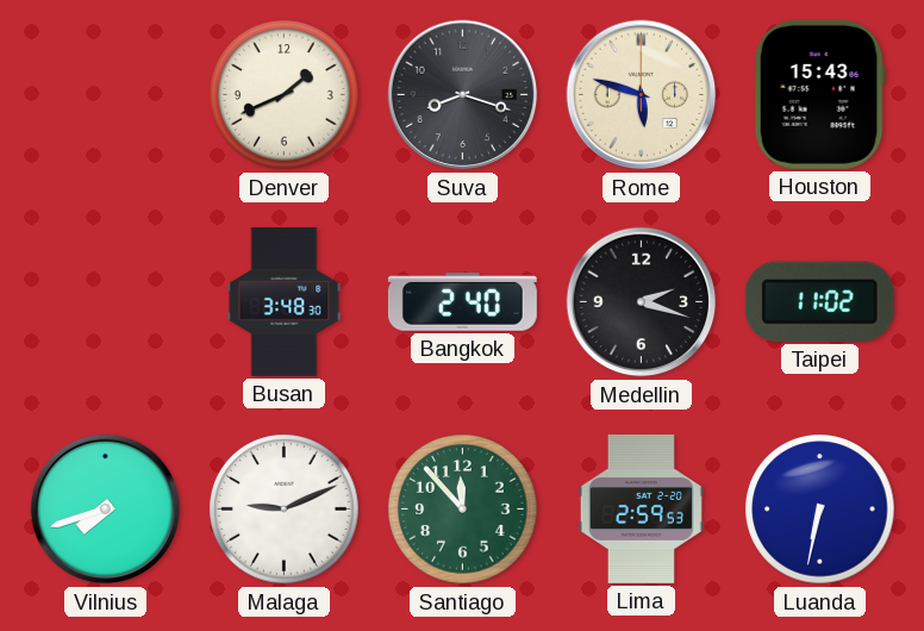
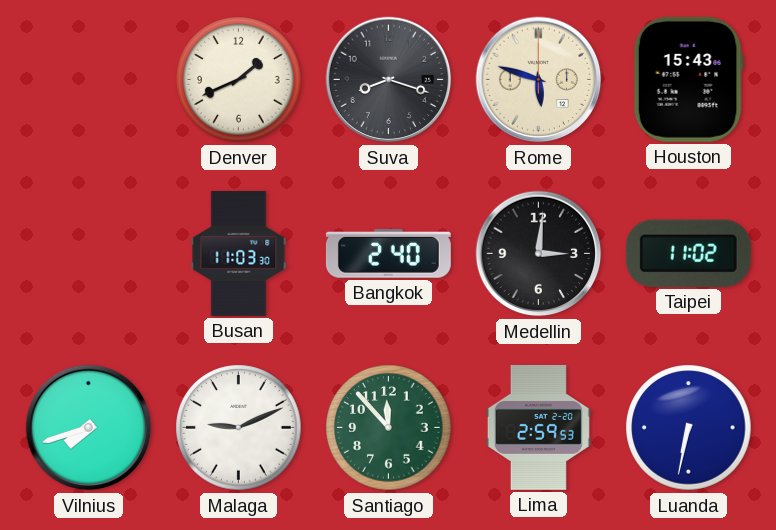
Busan: 3:48 -> 11:03 (239, 253)
Medellin: 2:18 -> 3:01 (539, 254)
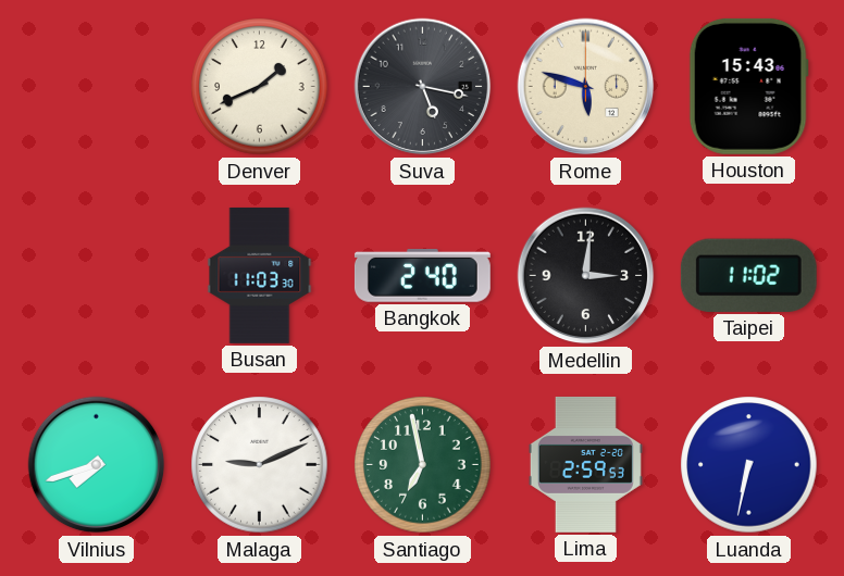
Suva: 8:18 -> 5:17 (423, 87)
Santiago: 11:53 -> 6:58 (423, 465)
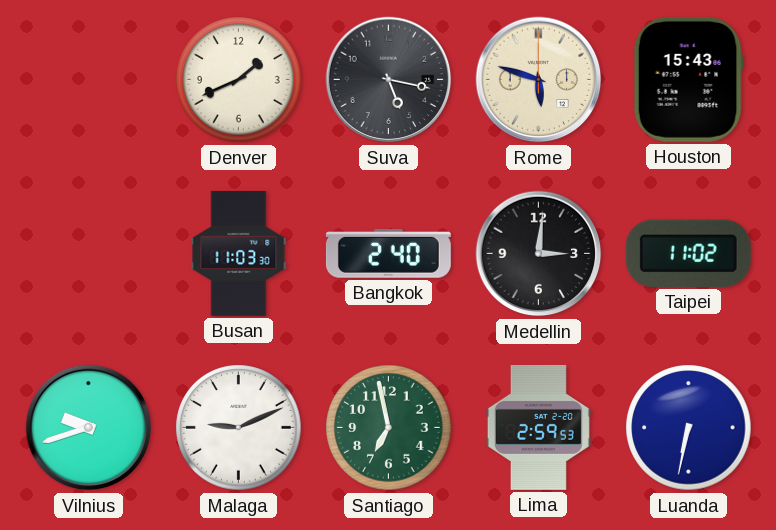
Vilnius: 7:42 -> 9:42 (89, 428)
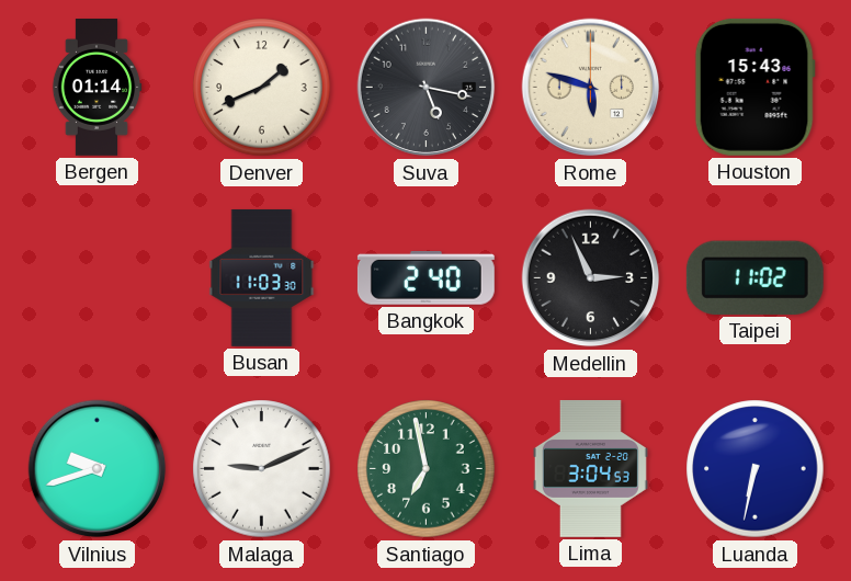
Bergen: none -> 01:14 (97, 88)
Medellin: 3:01 -> 2:56 (591, 278)
Lima: 2:59 -> 3:04 (590, 468)
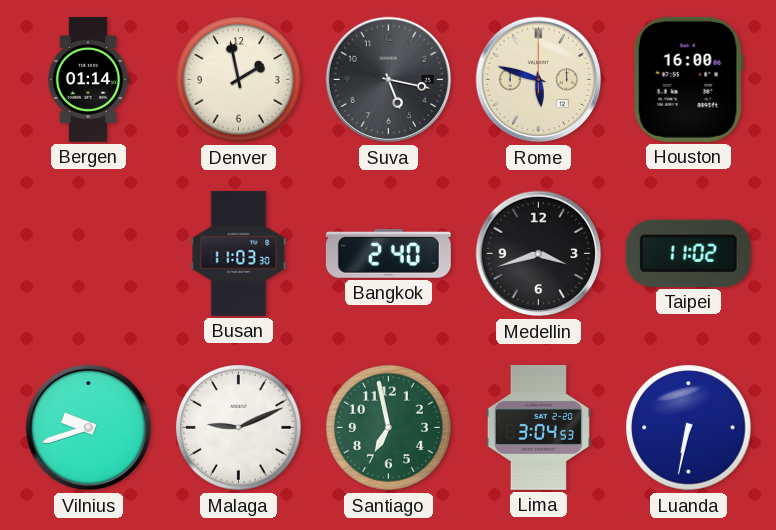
Denver: 1:41 -> 1:58 (239, 80)
Houston: 15:43 -> 16:00 (688, 79)
Medellin: 2:56 -> 3:42 (539, 254)
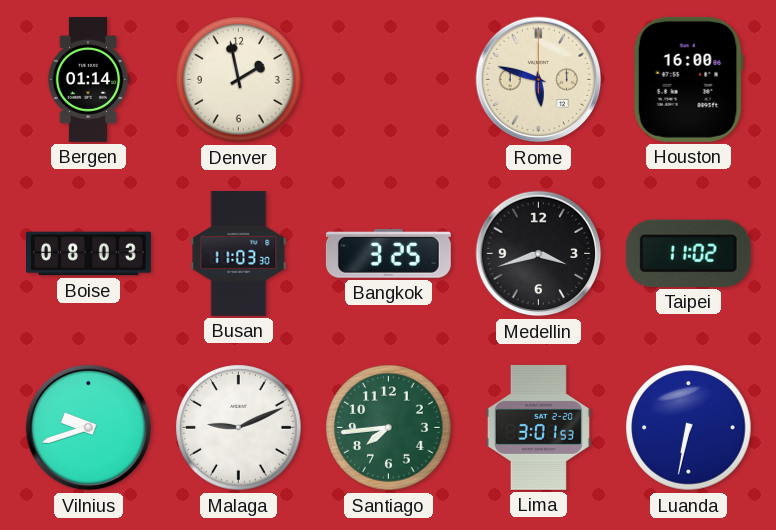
Suva: 5:17 -> none (389, 80)
Boise: none -> 08:03 (88, 254)
Bangkok: 2:40 -> 3:25 (388, 254)
Santiago: 6:58 -> 7:44 (389, 428)
Lima: 3:04 -> 3:01 (538, 427)
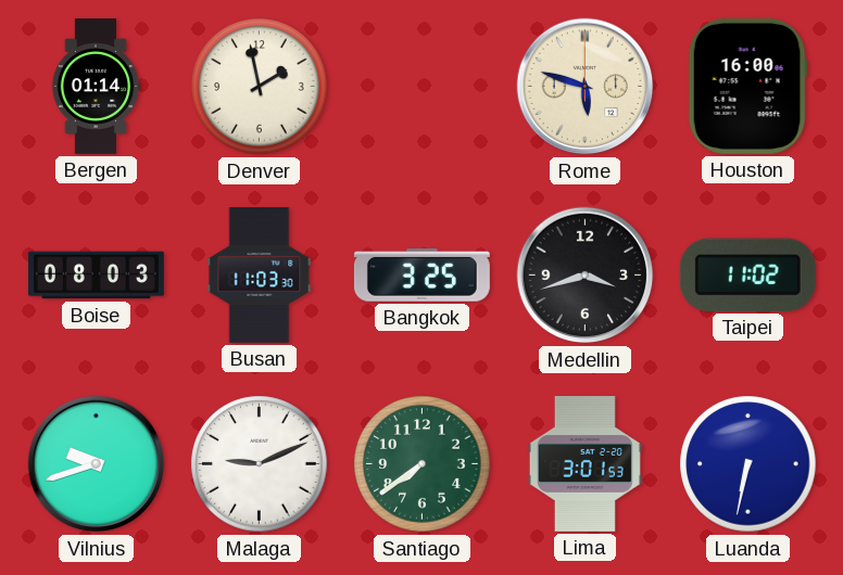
Santiago: 7:44 -> 7:39 (423, 464)
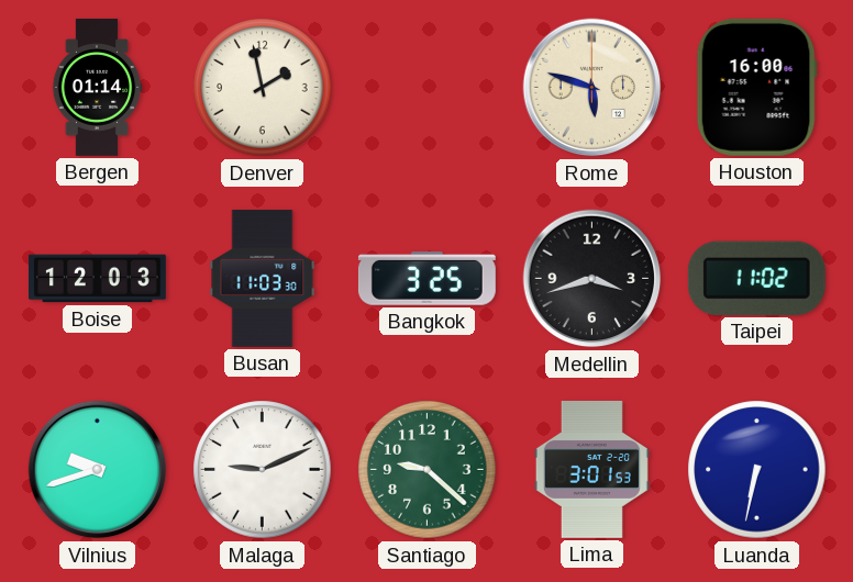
Boise: 08:03 -> 12:03 (97, 279)
Santiago: 7:39 -> 9:22 (428, 470)
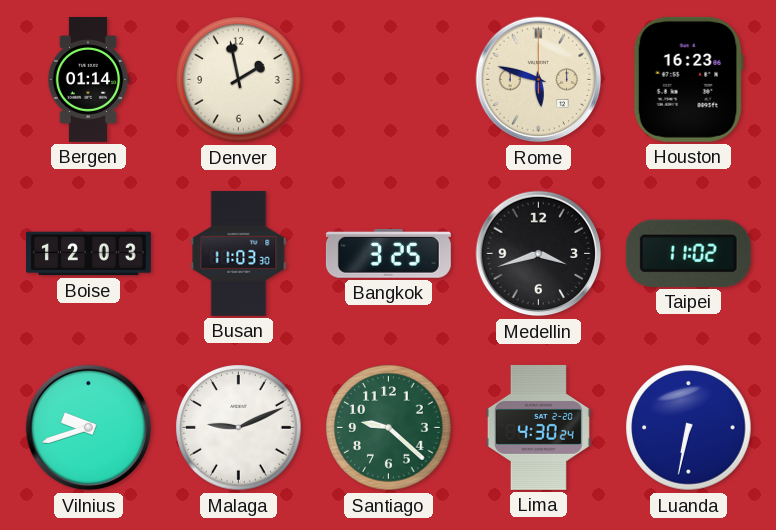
Houston: 16:00 -> 16:23 (688, 79)
Lima: 3:01 -> 4:30 (538, 427)
